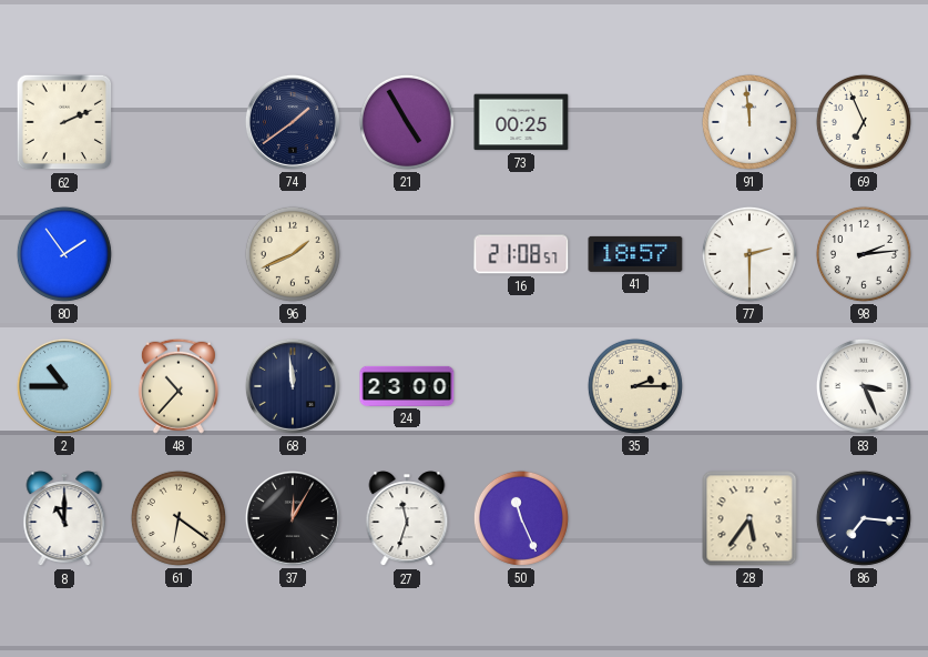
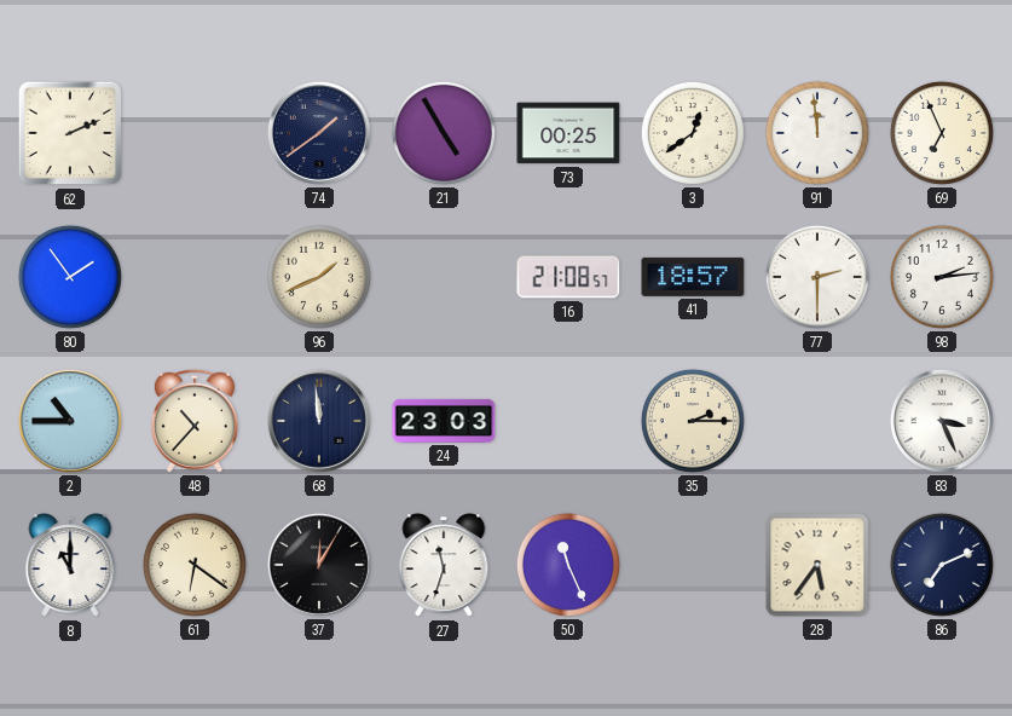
3: none -> 12:39 (693, 133)
24: 23:00 -> 23:03 (444, 421)
86: 7:16 -> 7:11 (942, 565)
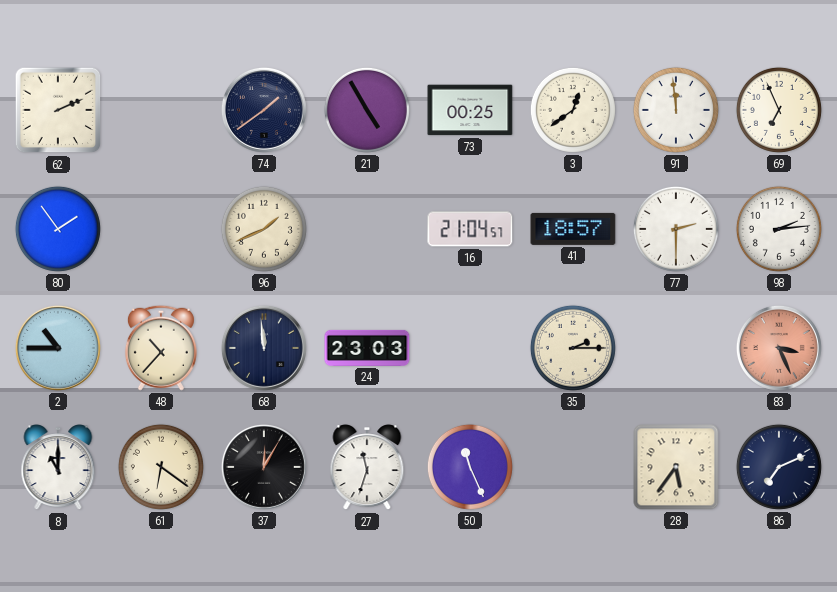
16: 21:08 -> 21:04 (470, 229)
83 dial: white -> salmon (779, 348)
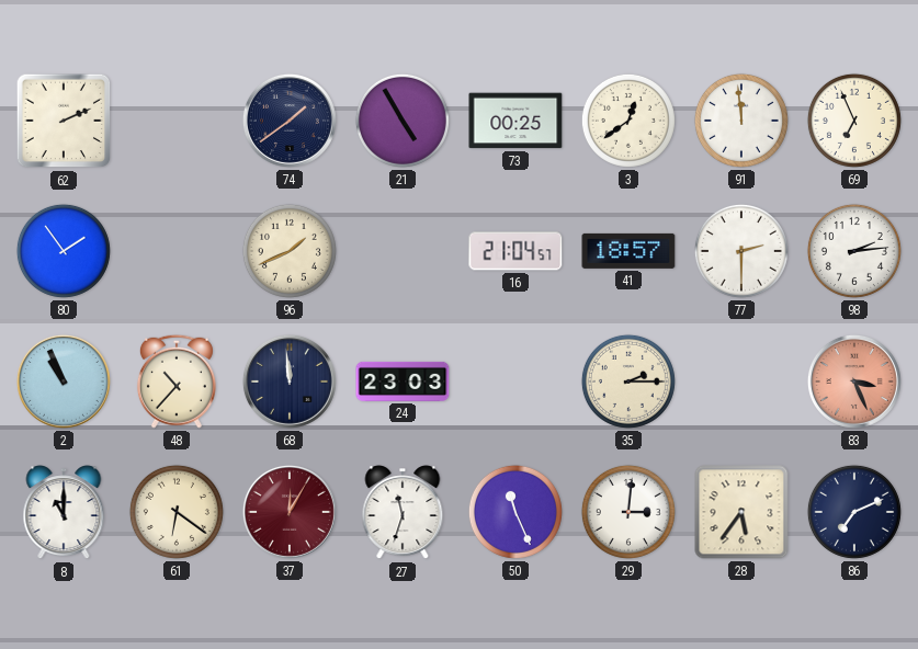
2: 10:45 -> 10:56 (64, 382)
37 dial: black -> burgundy (290, 512)
29: none -> 3:01 (628, 512)
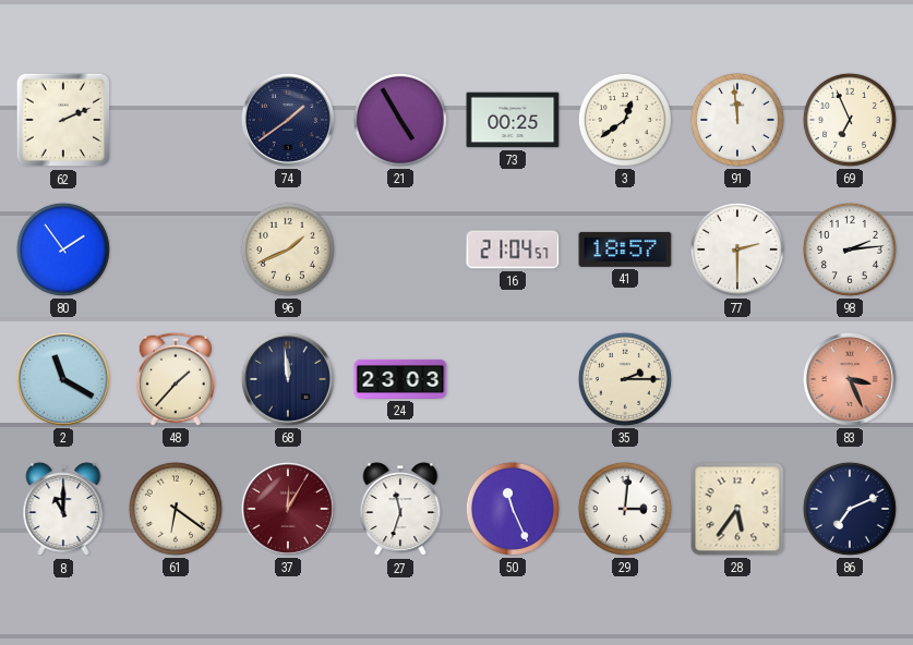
2: 10:56 -> 11:20 (63, 379)
48: 10:37 -> 1:37 (176, 379)
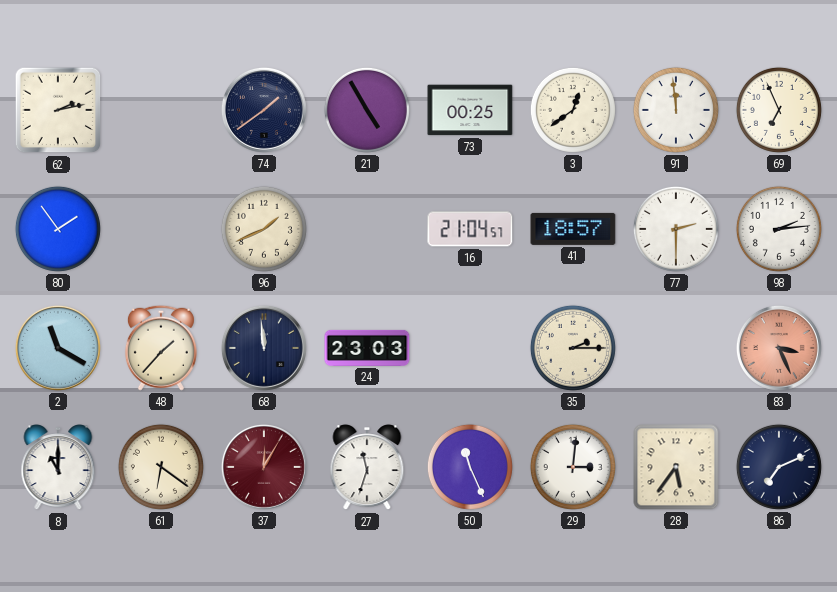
62: 2:11 -> 2:13 (58, 110)
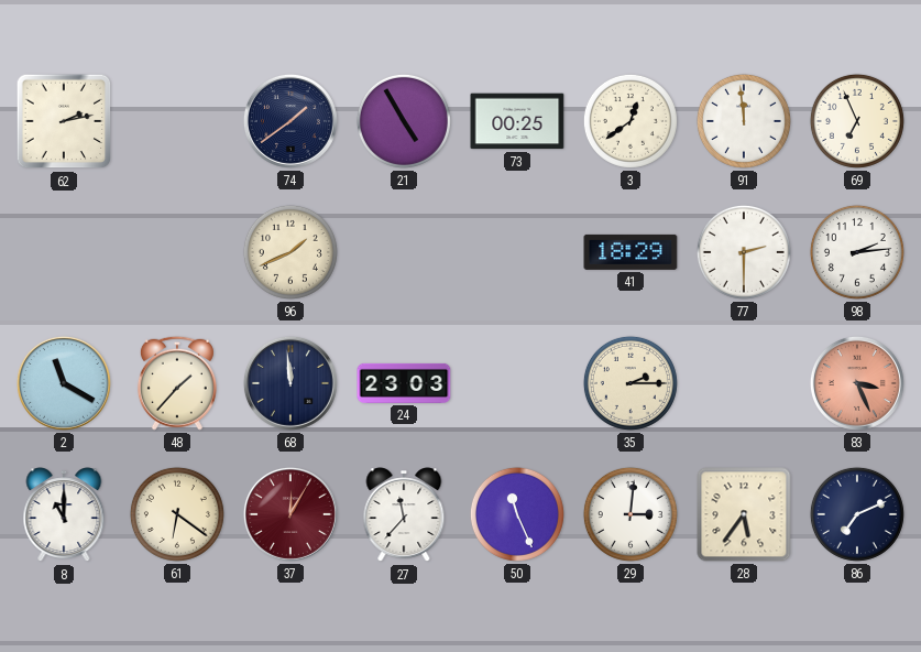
80: 1:54 -> none (58, 229)
16: 21:04 -> none (470, 229)
41: 18:57 -> 18:29 (631, 252)
27: 11:33 -> 11:37 (404, 515)
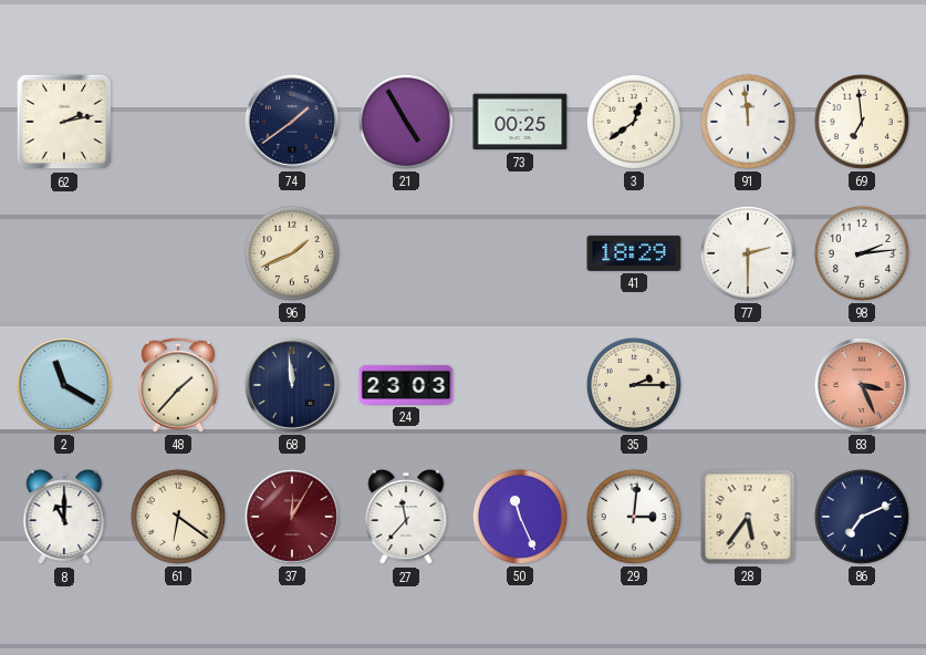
69: 6:56 -> 6:59 (862, 122)
